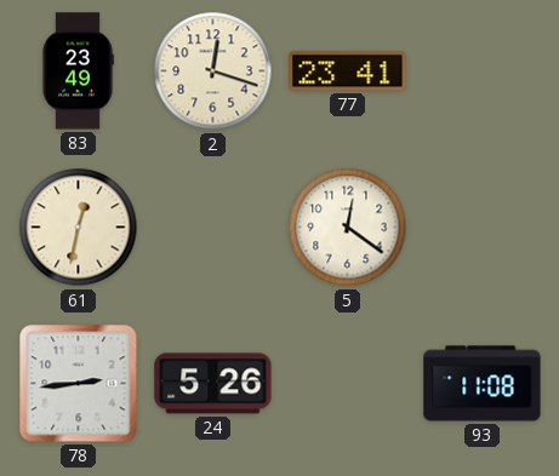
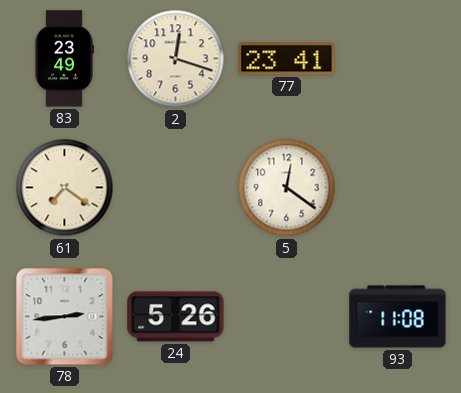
61: 12:32 -> 7:21 (65, 188)
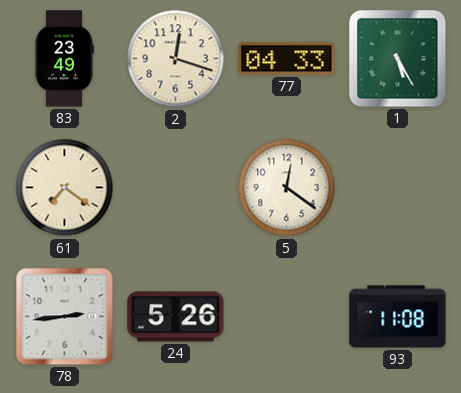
77: 23:41 -> 04:33 (287, 59)
1: none -> 5:25 (398, 59)
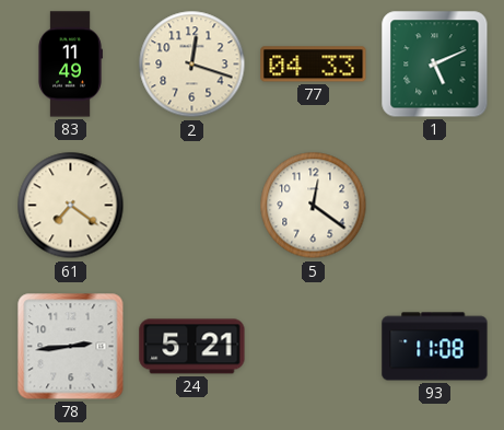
83: 23:49 -> 11:49 (70, 65)
1: 5:25 -> 5:11 (435, 65)
24: 5:26 -> 5:21 (192, 347)
